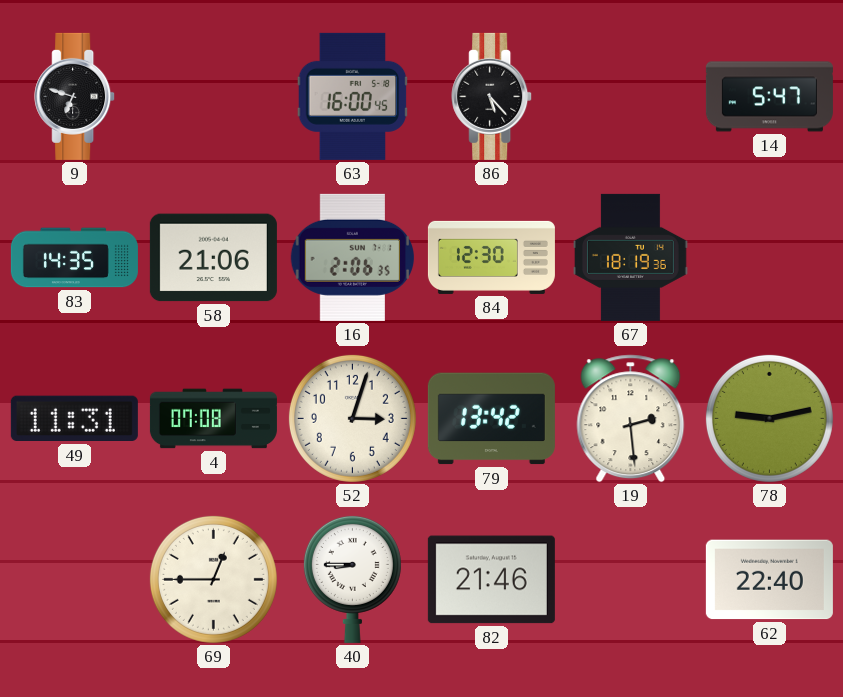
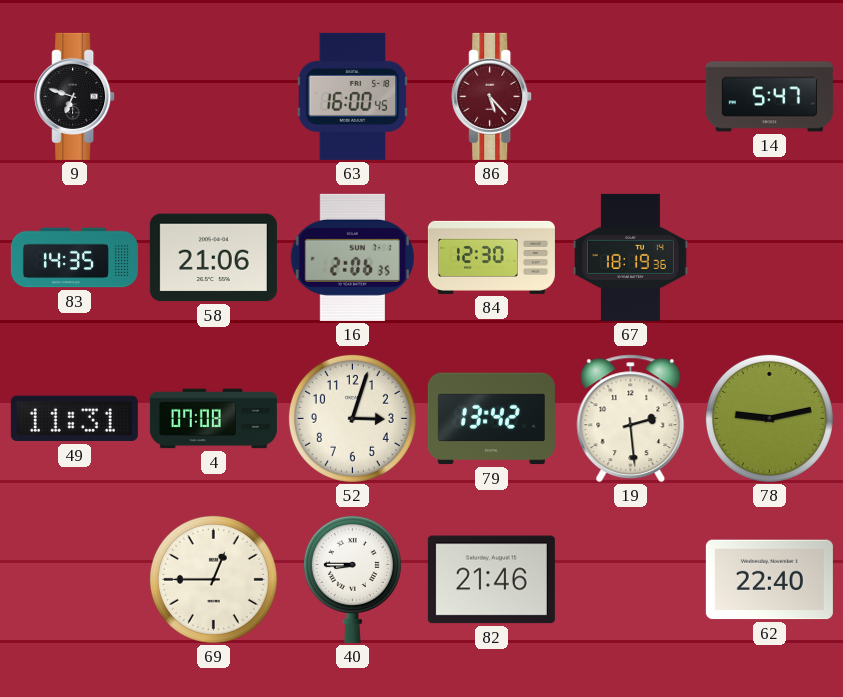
86 dial: black -> burgundy (492, 96)
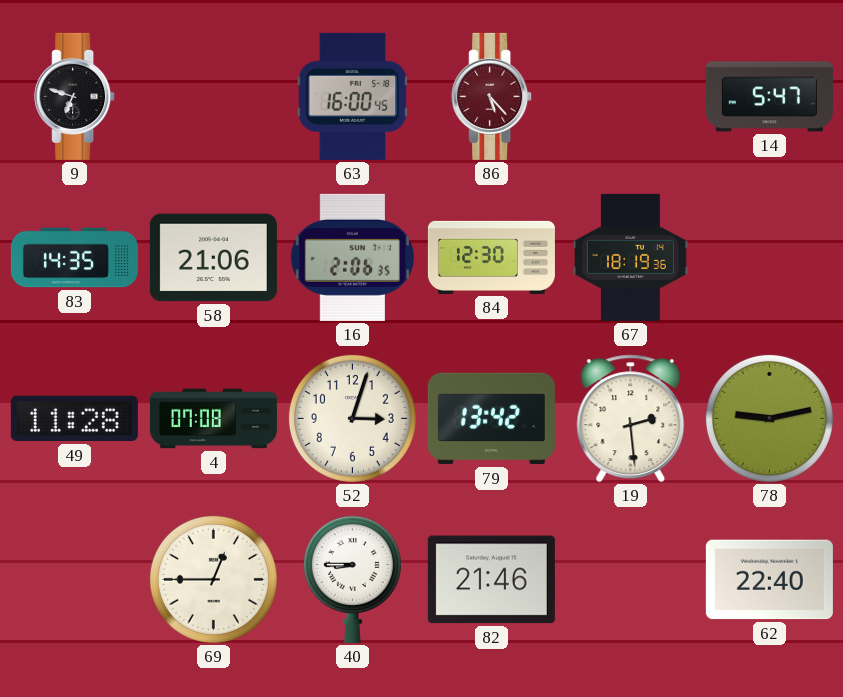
49: 11:31 -> 11:28 (74, 419)
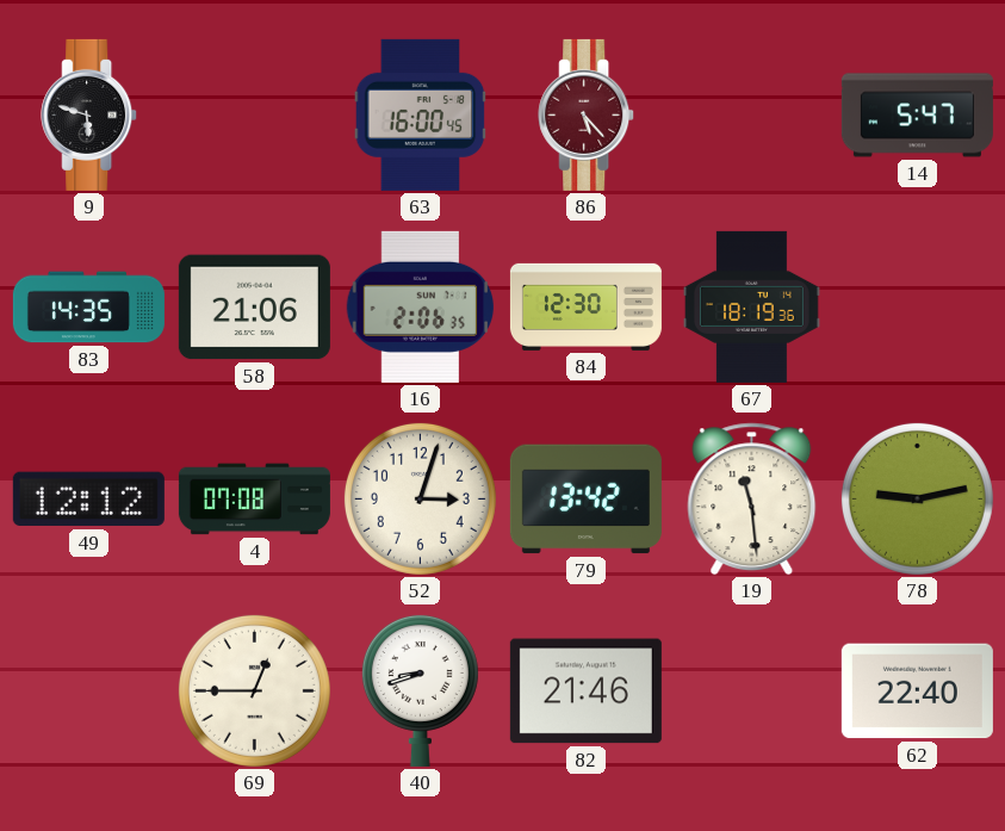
9: 6:48 -> 5:48 (89, 114)
49: 11:28 -> 12:12 (88, 500)
19: 2:29 -> 11:29 (752, 500)
40: 8:45 -> 8:42 (420, 690)
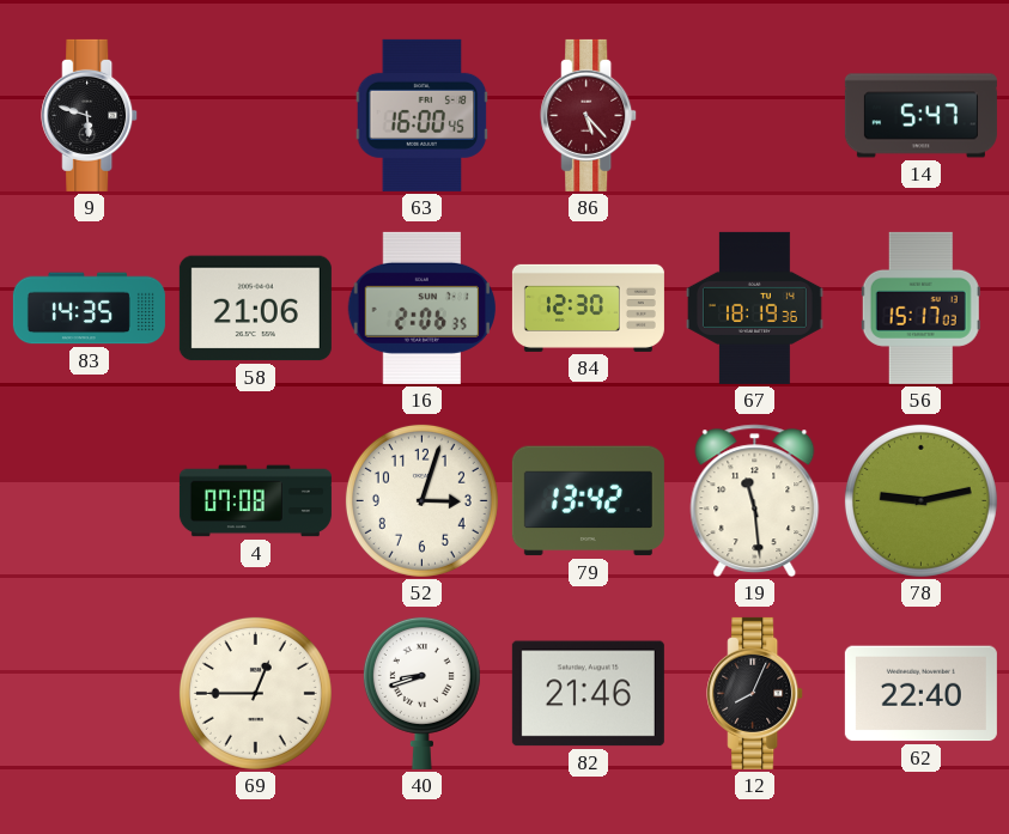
56: none -> 15:17 (920, 308)
49: 12:12 -> none (88, 500)
12: none -> 8:04 (755, 693)
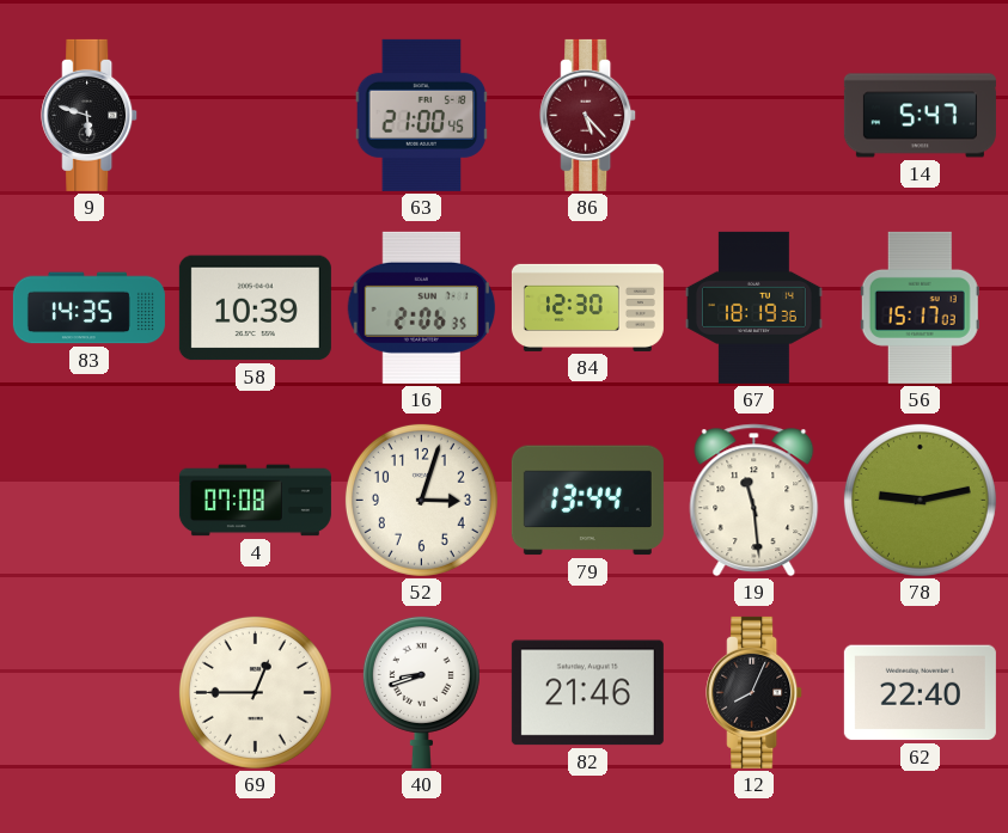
63: 16:00 -> 21:00 (422, 115)
58: 21:06 -> 10:39 (255, 308)
79: 13:42 -> 13:44 (587, 501)
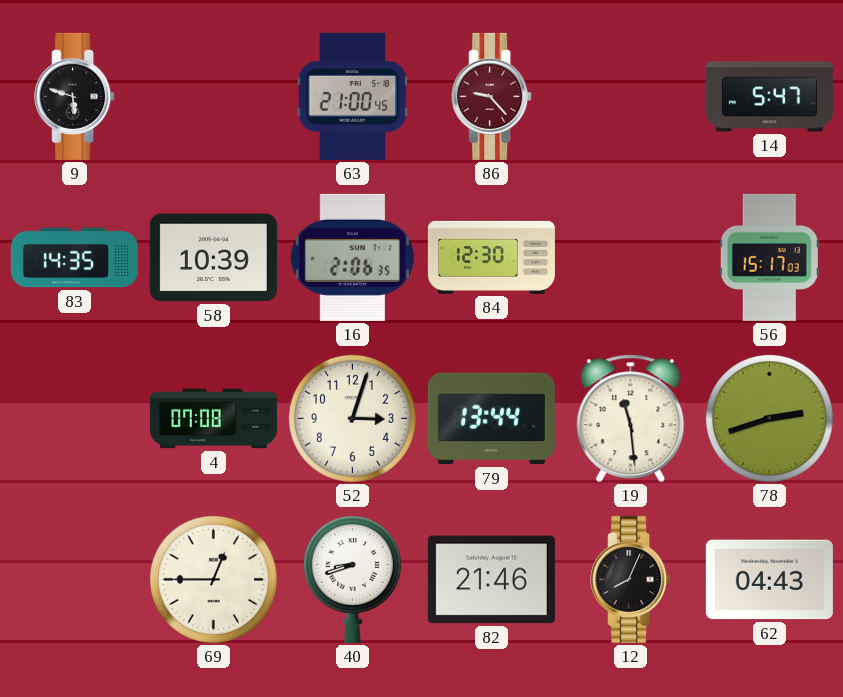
86: 5:23 -> 9:23 (492, 96)
67: 18:19 -> none (755, 307)
78: 9:13 -> 2:42 (769, 418)
62: 22:40 -> 04:43 (769, 580)
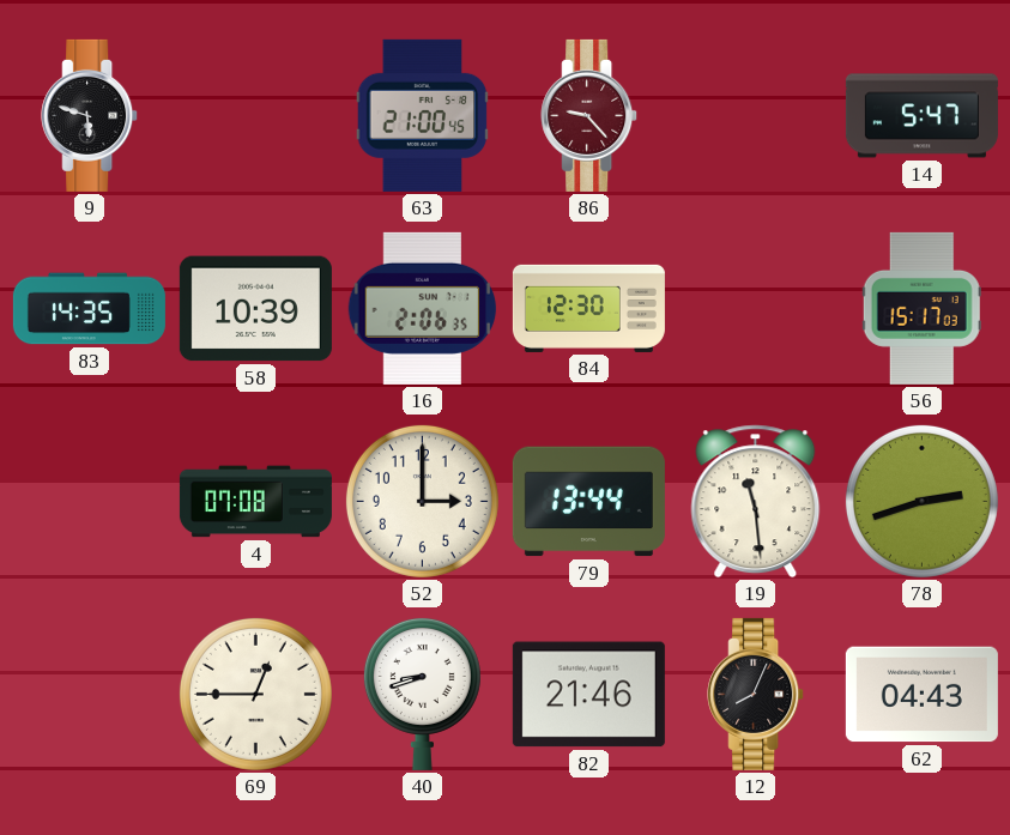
52: 3:03 -> 3:00 (422, 501)
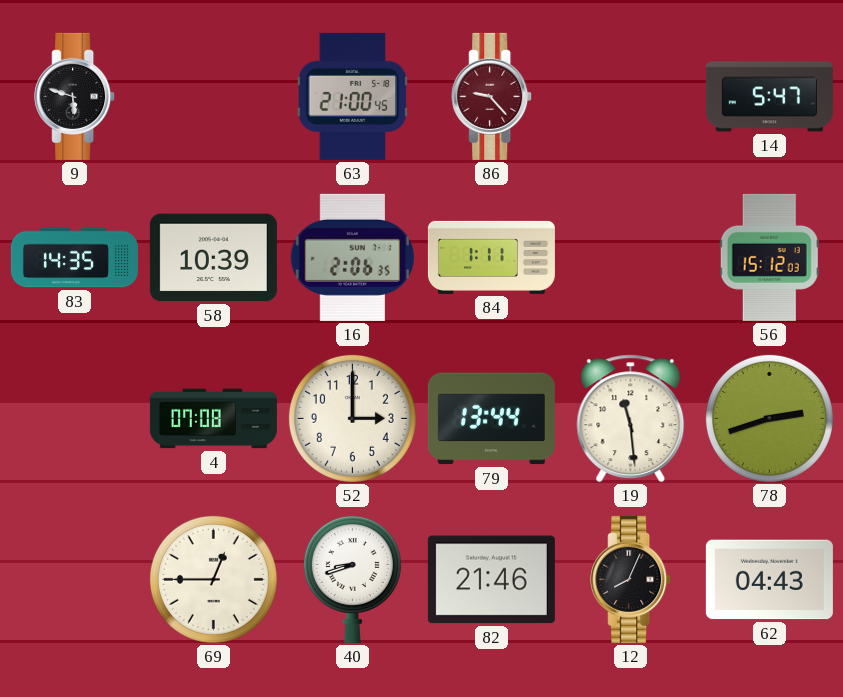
84: 12:30 -> 1:11 (491, 257)
56: 15:17 -> 15:12 (769, 257)
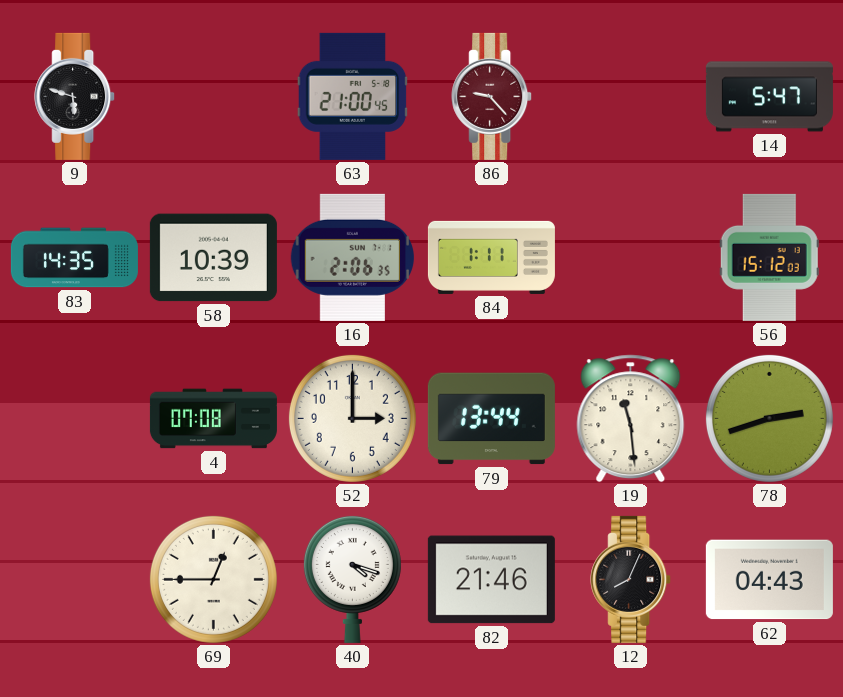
40: 8:42 -> 4:18 (352, 579)
